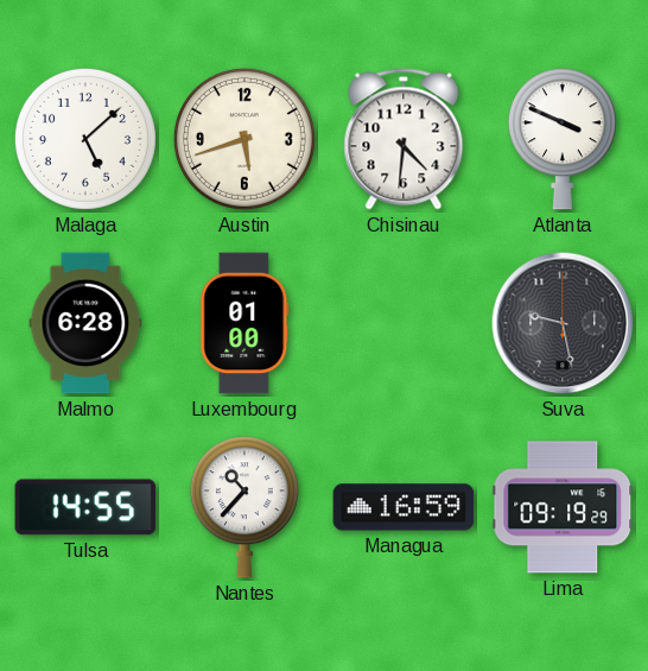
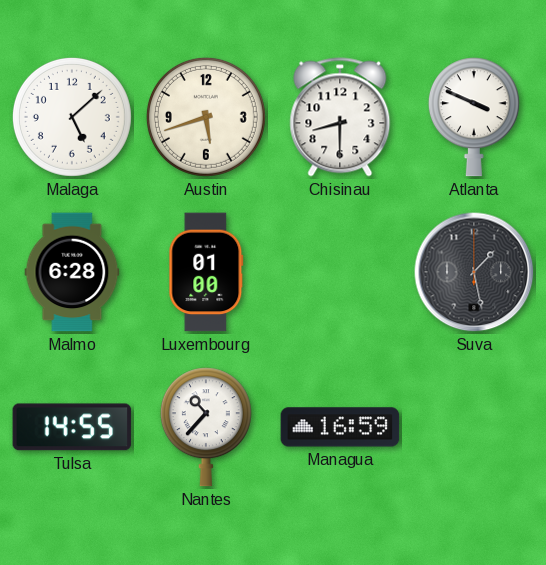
Chisinau: 4:31 -> 8:30 (340, 117)
Suva: 9:28 -> 1:28 (474, 272)
Lima: 09:19 -> none (563, 507)
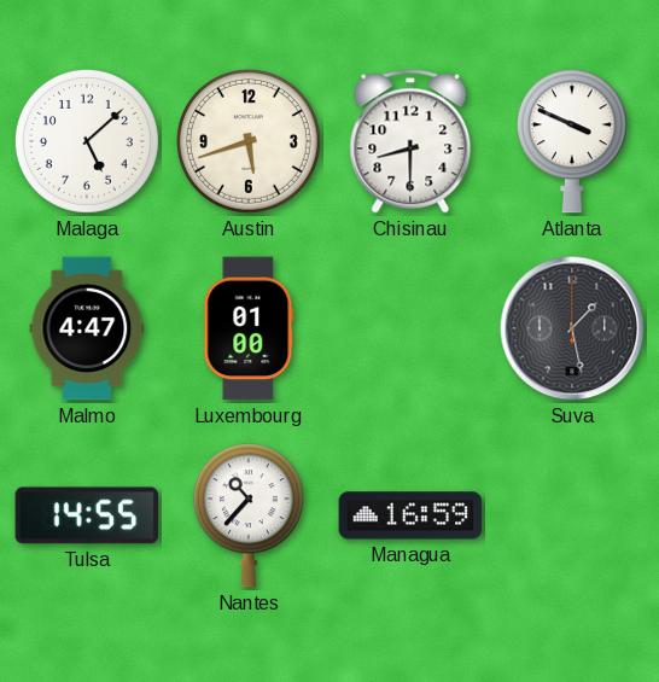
Malmo: 6:28 -> 4:47 (87, 328)
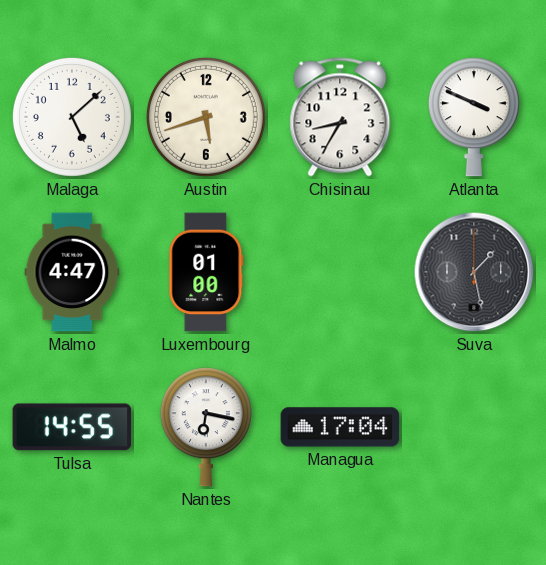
Chisinau: 8:30 -> 8:35 (340, 117)
Nantes: 10:37 -> 6:17 (206, 427)
Managua: 16:59 -> 17:04 (340, 427)
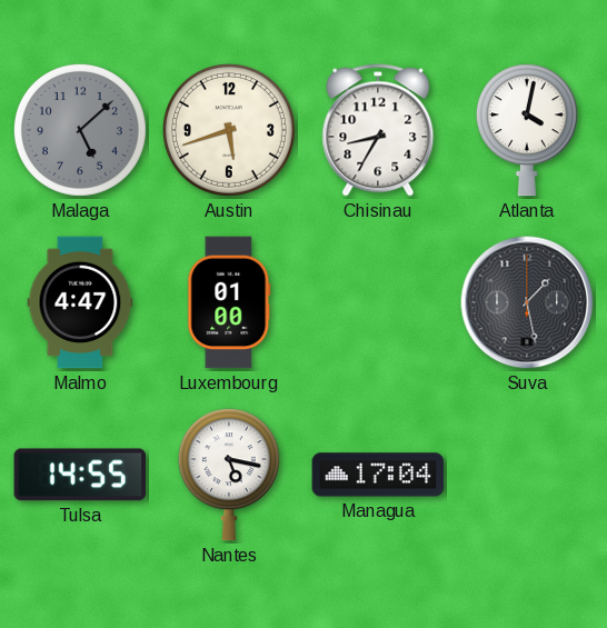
Malaga dial: white -> grey (80, 130)
Atlanta: 3:49 -> 4:02 (527, 130)
Nantes: 6:17 -> 5:17 (229, 475)
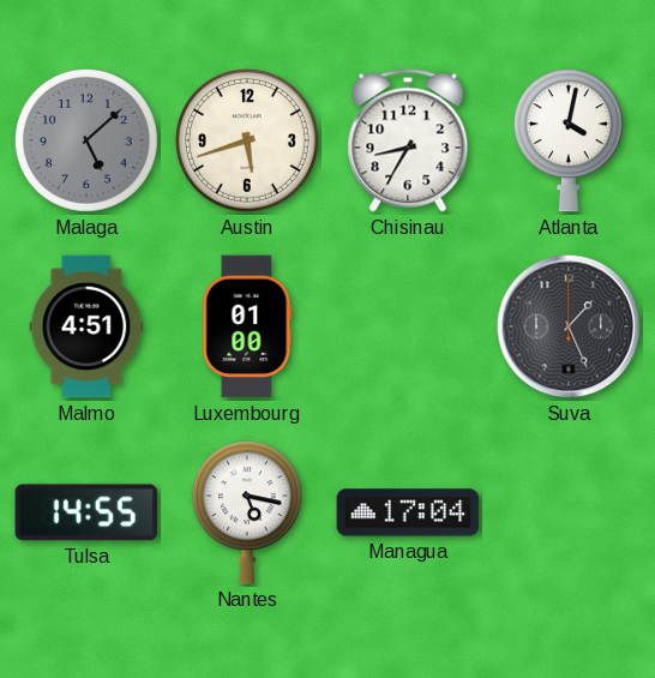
Malmo: 4:47 -> 4:51 (86, 326)
Suva: 1:28 -> 1:26 (569, 326)
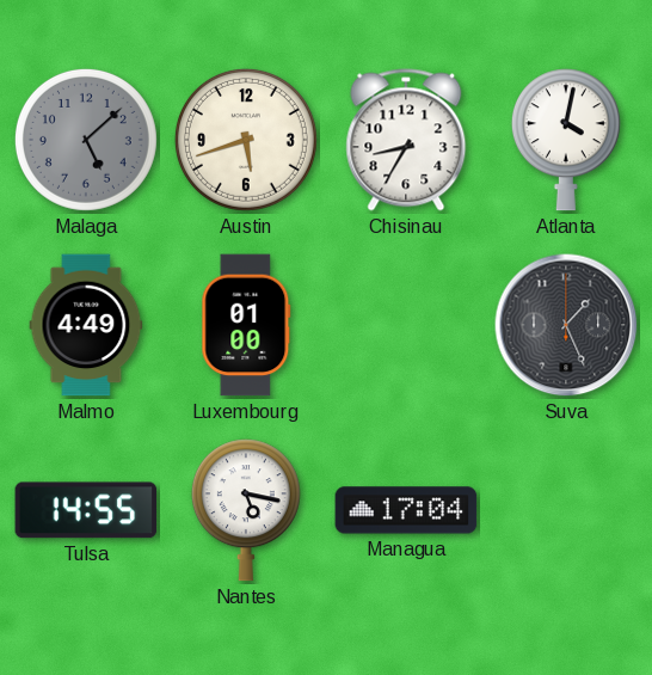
Malmo: 4:51 -> 4:49 (86, 325)
